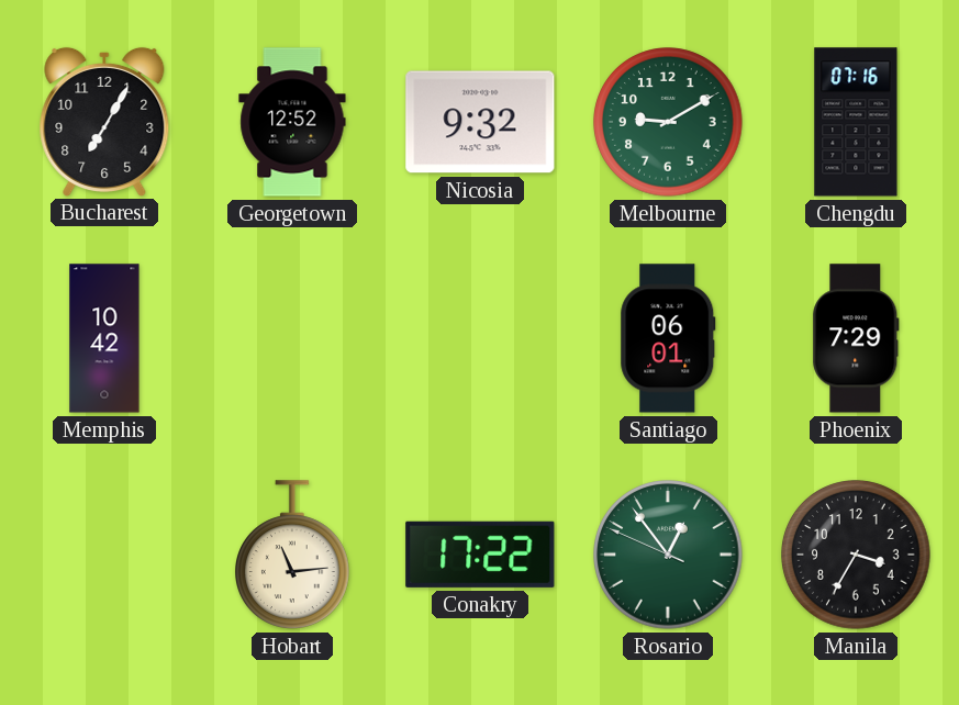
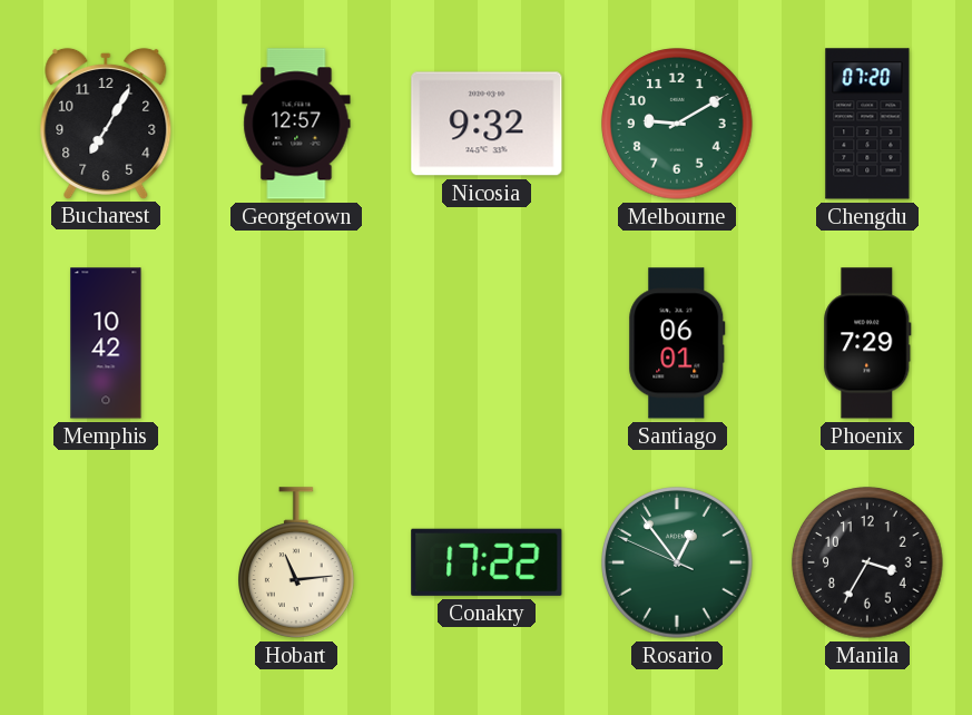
Georgetown: 12:52 -> 12:57 (296, 124)
Chengdu: 07:16 -> 07:20 (867, 124)
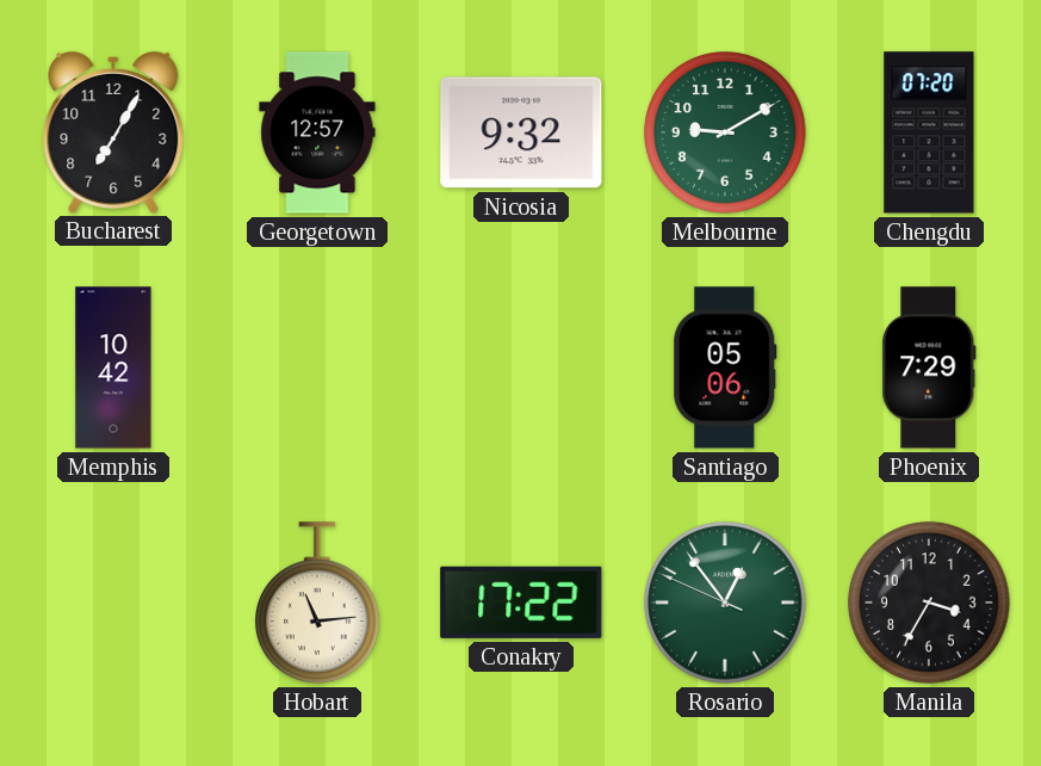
Santiago: 06:01 -> 05:06 (725, 367)
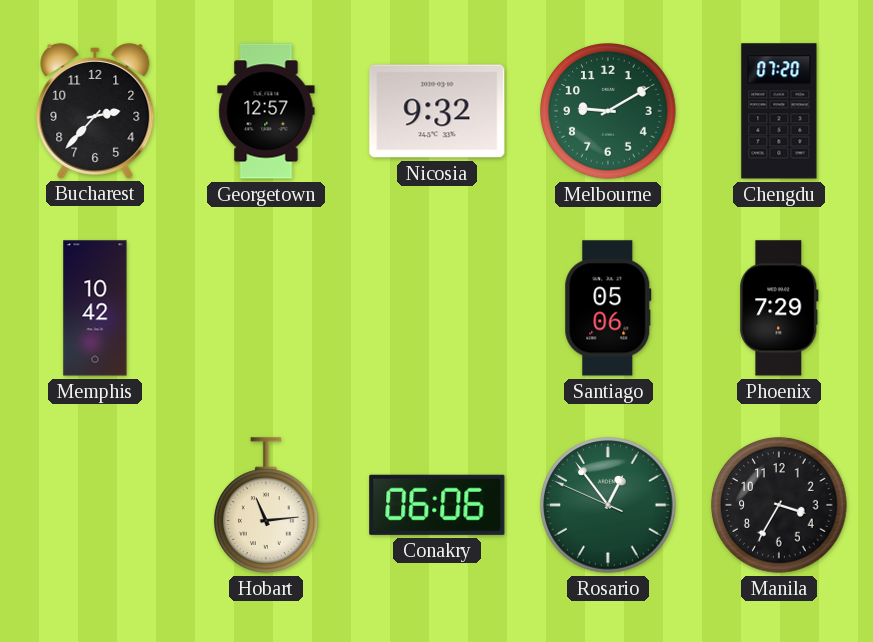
Bucharest: 7:05 -> 2:37 (95, 110)
Conakry: 17:22 -> 06:06 (437, 505)
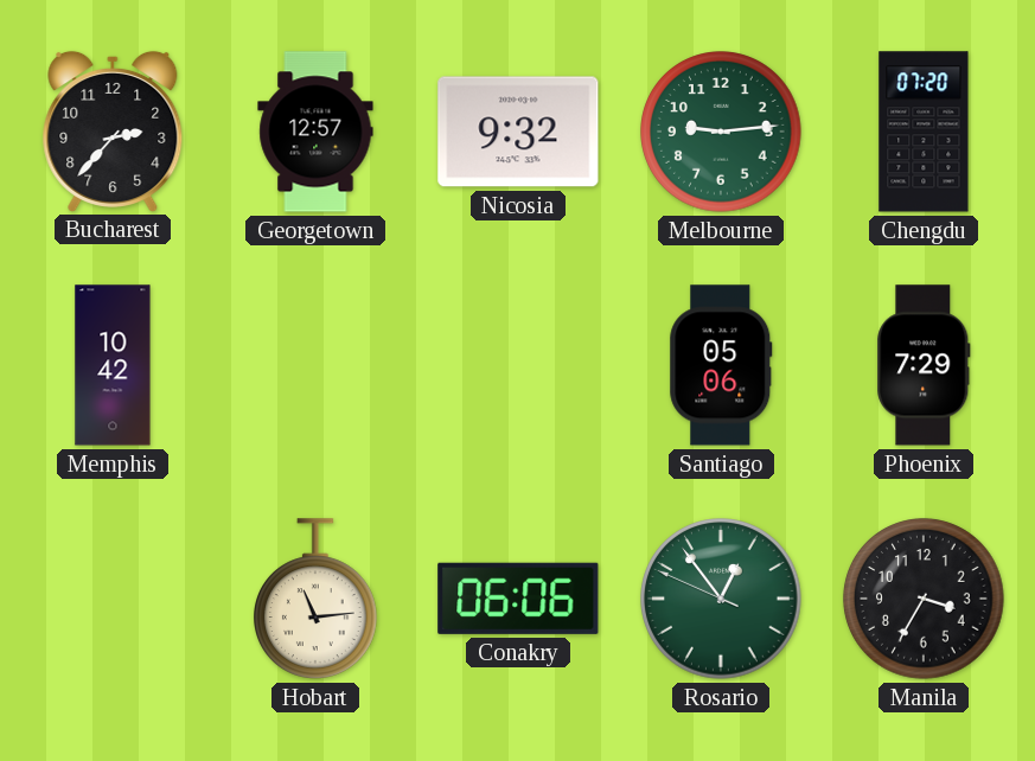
Melbourne: 9:10 -> 9:14 (721, 132)
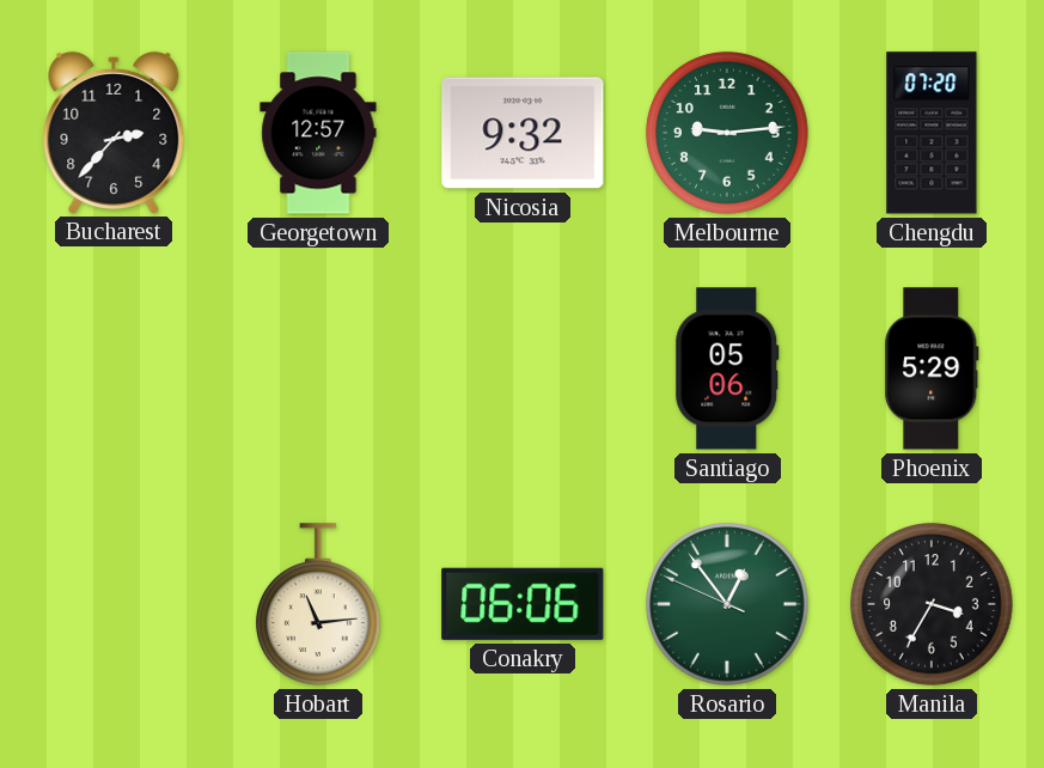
Memphis: 10:42 -> none (113, 365)
Phoenix: 7:29 -> 5:29 (932, 368)
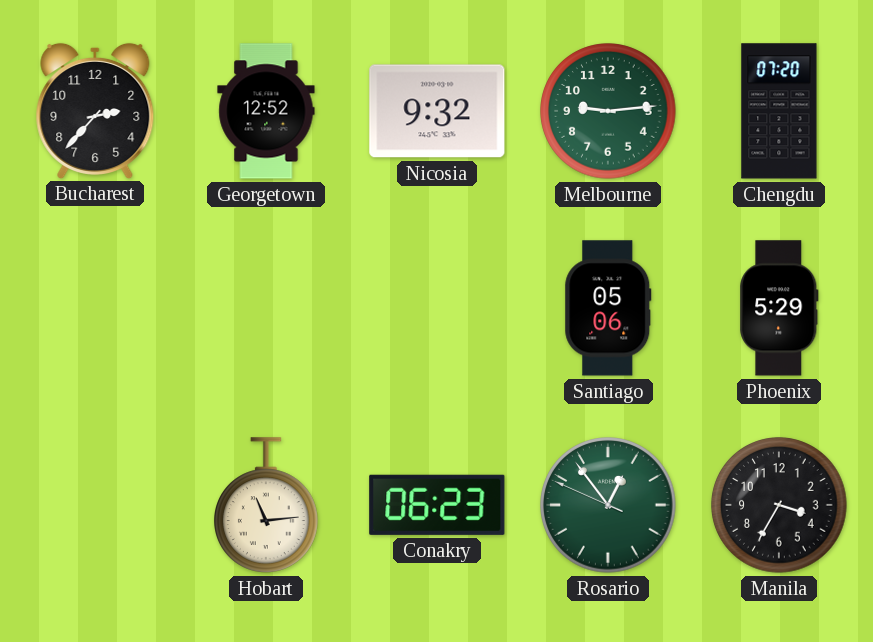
Georgetown: 12:57 -> 12:52 (266, 111)
Conakry: 06:06 -> 06:23 (437, 505)
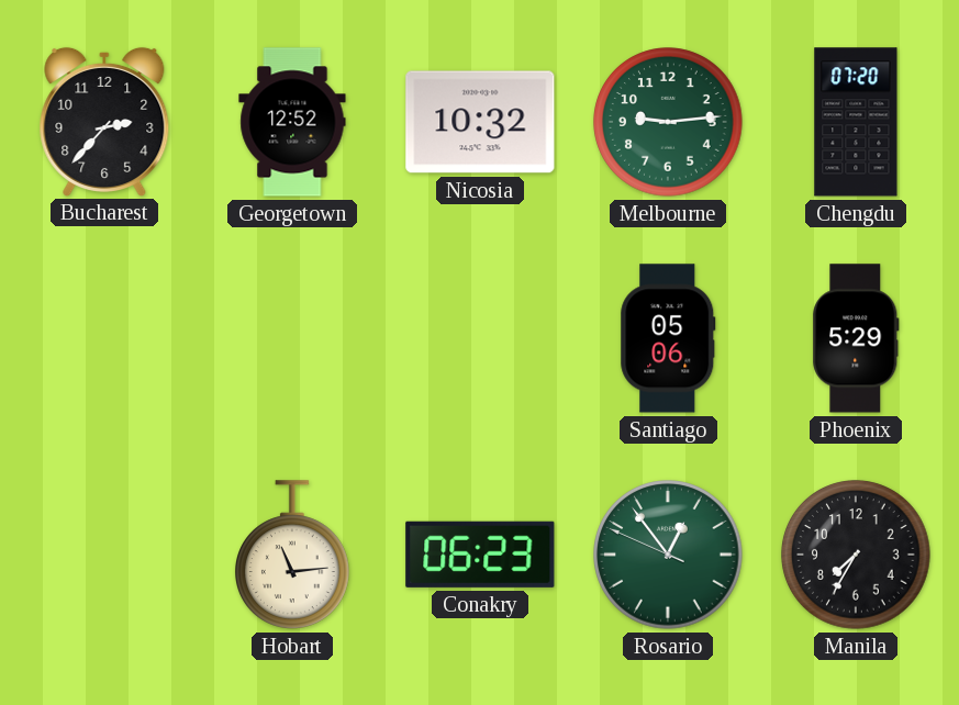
Nicosia: 9:32 -> 10:32 (480, 122)
Manila: 3:35 -> 7:35 (856, 555)
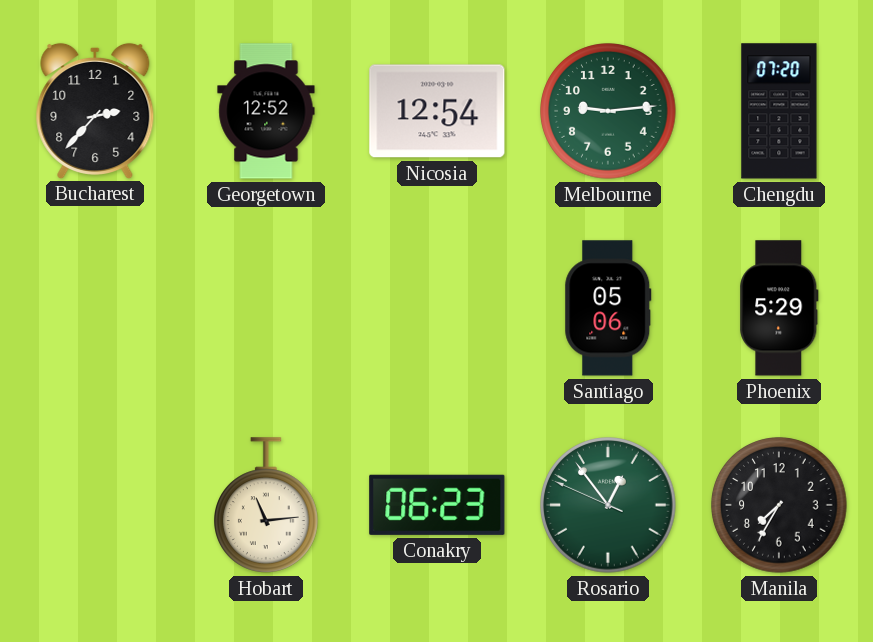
Nicosia: 10:32 -> 12:54 (437, 111)
